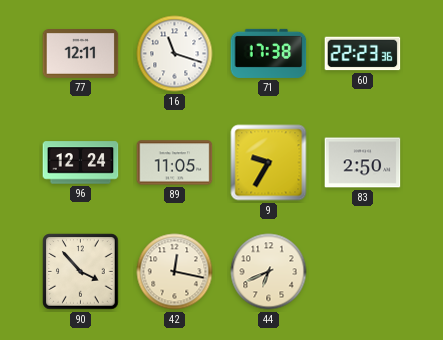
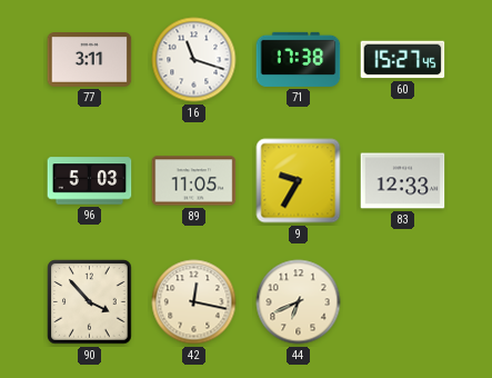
77: 12:11 -> 3:11 (90, 60)
60: 22:23 -> 15:27 (403, 60)
96: 12:24 -> 5:03 (90, 181)
83: 2:50 -> 12:33 (403, 181)
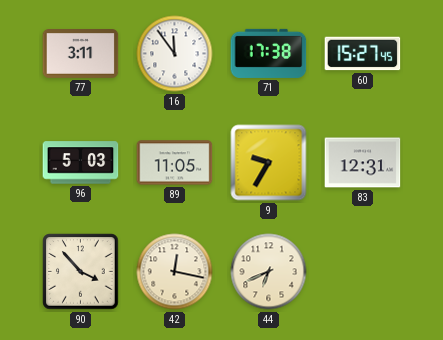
16: 11:18 -> 11:54 (175, 54)
83: 12:33 -> 12:31 (363, 163)
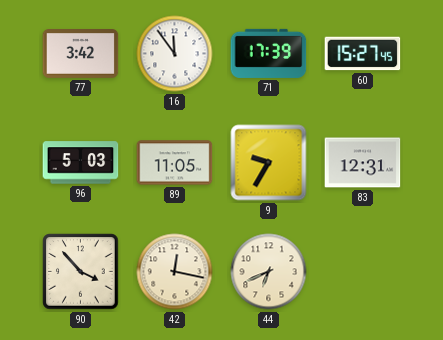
77: 3:11 -> 3:42 (81, 54)
71: 17:38 -> 17:39 (269, 53)
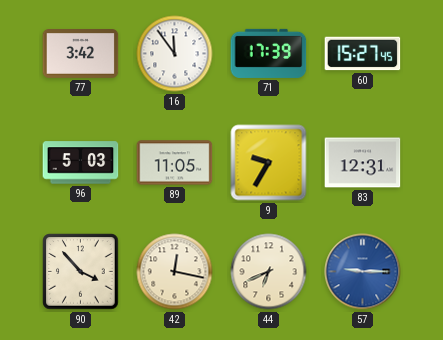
57: none -> 9:15 (363, 272)
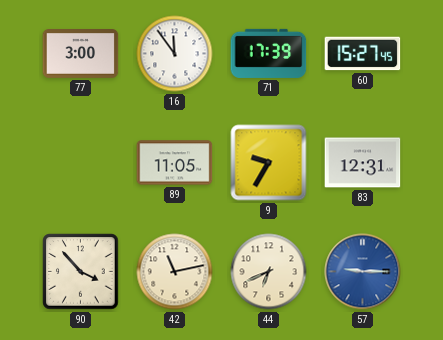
77: 3:42 -> 3:00 (81, 54)
96: 5:03 -> none (81, 163)
42: 12:17 -> 11:13 (175, 272)
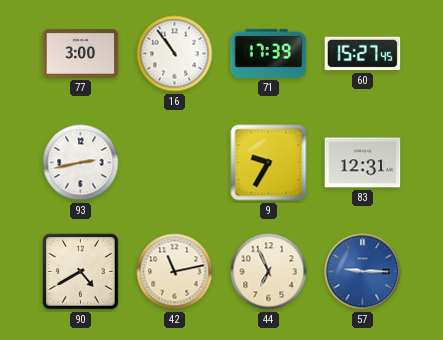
16: 11:54 -> 10:54 (175, 54)
93: none -> 2:43 (81, 163)
89: 11:05 -> none (175, 163)
90: 3:53 -> 4:40 (81, 272)
44: 6:41 -> 6:56 (269, 272)
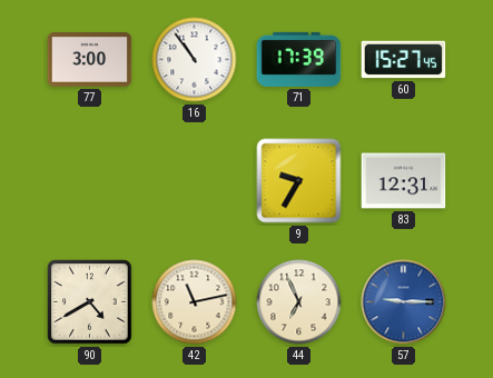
93: 2:43 -> none (81, 163)
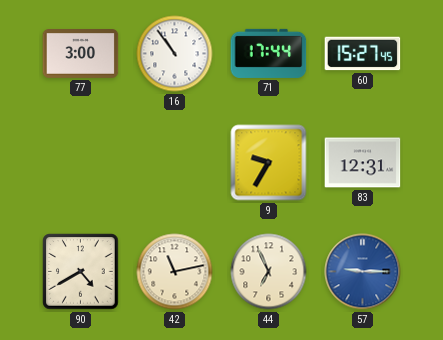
71: 17:39 -> 17:44 (269, 53)
